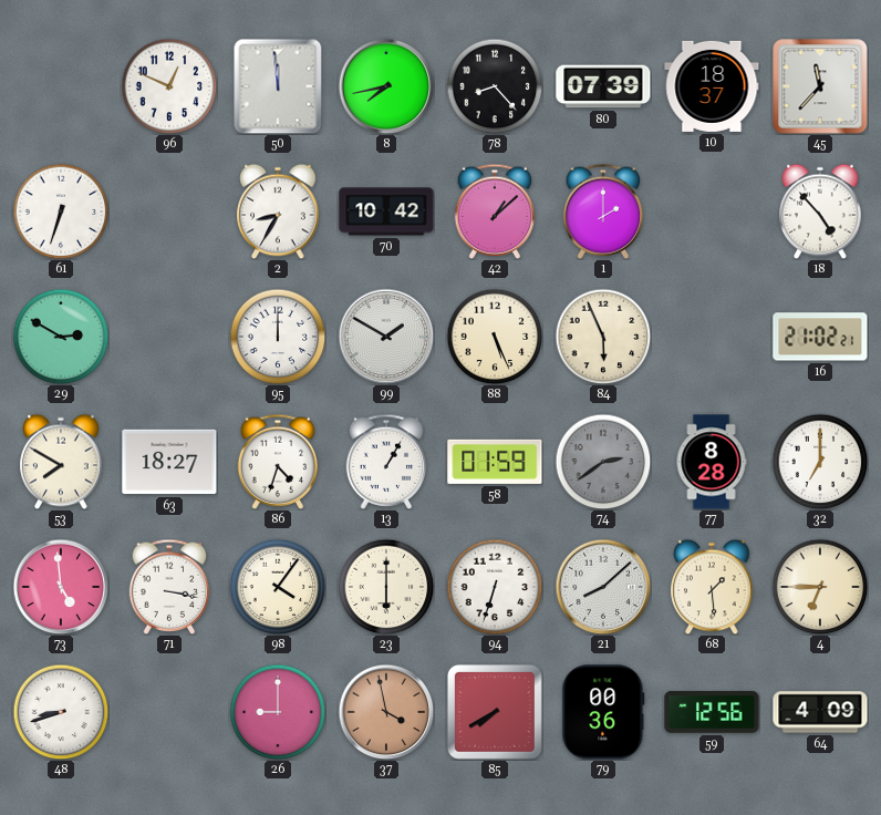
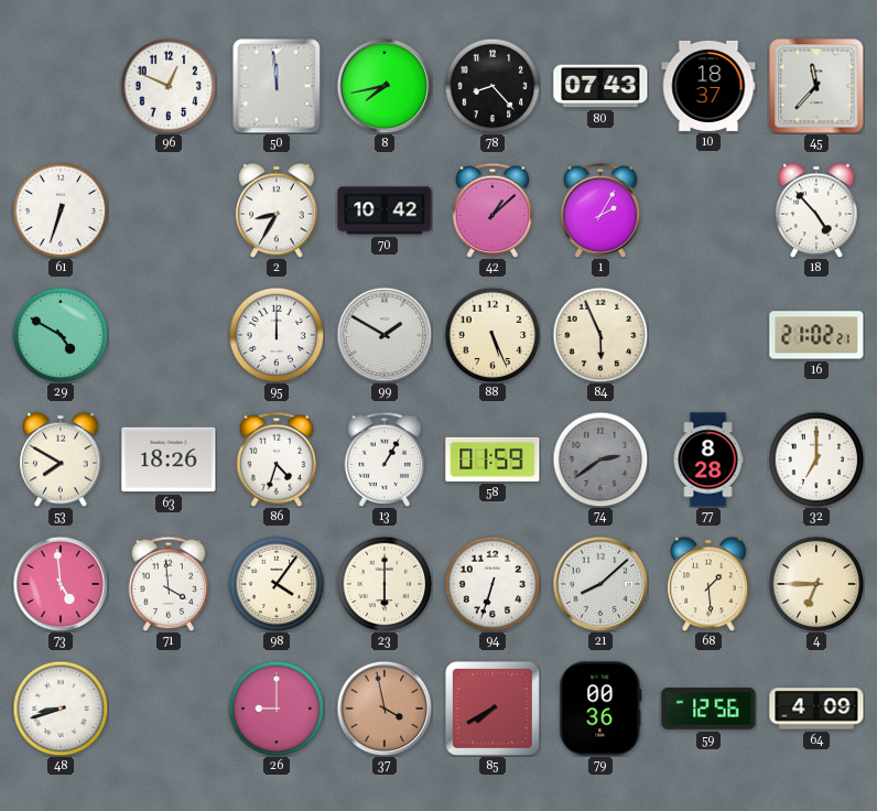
80: 07:39 -> 07:43 (600, 86)
1: 2:00 -> 2:05 (600, 210)
29: 2:50 -> 4:50 (61, 335)
63: 18:27 -> 18:26 (169, 459)
71: 3:17 -> 3:59 (169, 584)
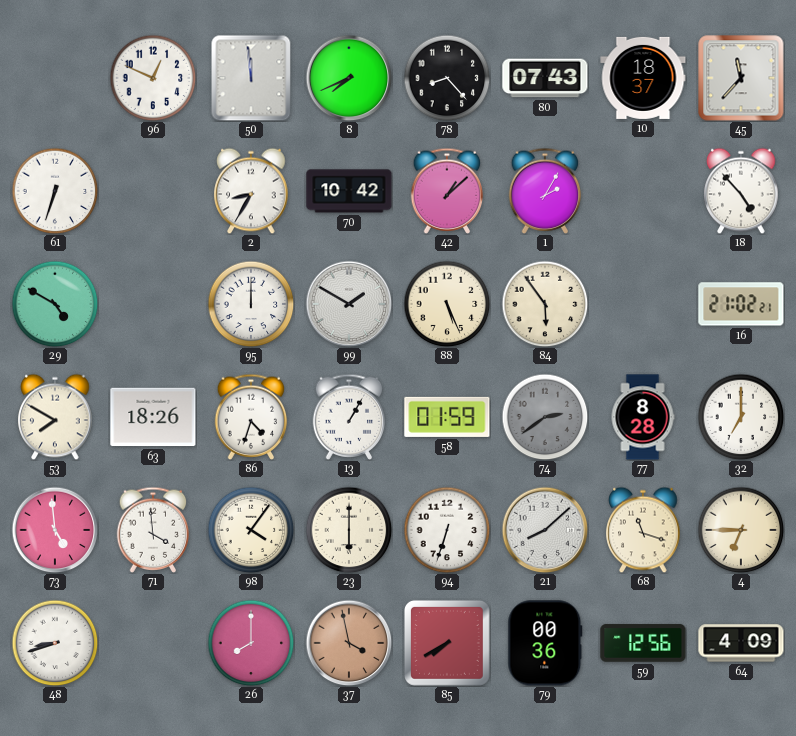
8: 7:43 -> 7:41 (349, 78)
84: 5:56 -> 5:54 (545, 304)
68: 1:29 -> 11:18 (643, 530)
26: 9:00 -> 8:00 (251, 643)
